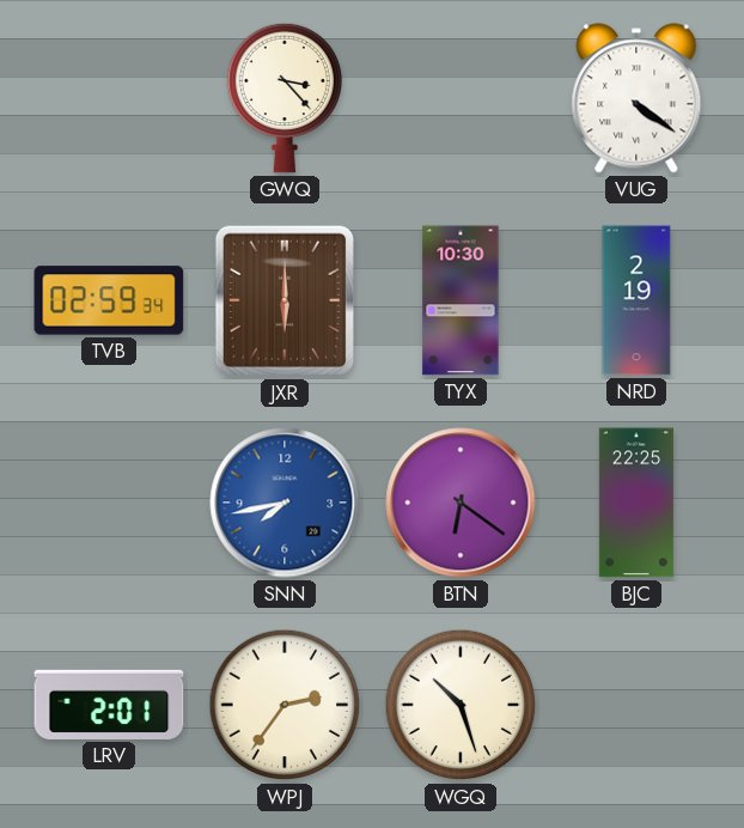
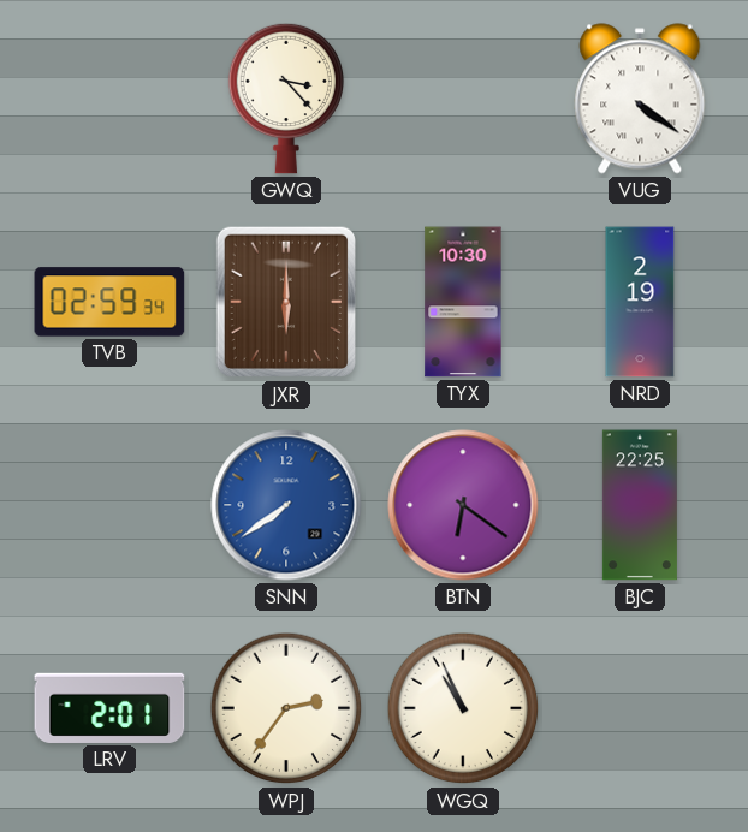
SNN: 7:43 -> 7:39 (286, 505)
WGQ: 10:27 -> 10:56 (463, 708)
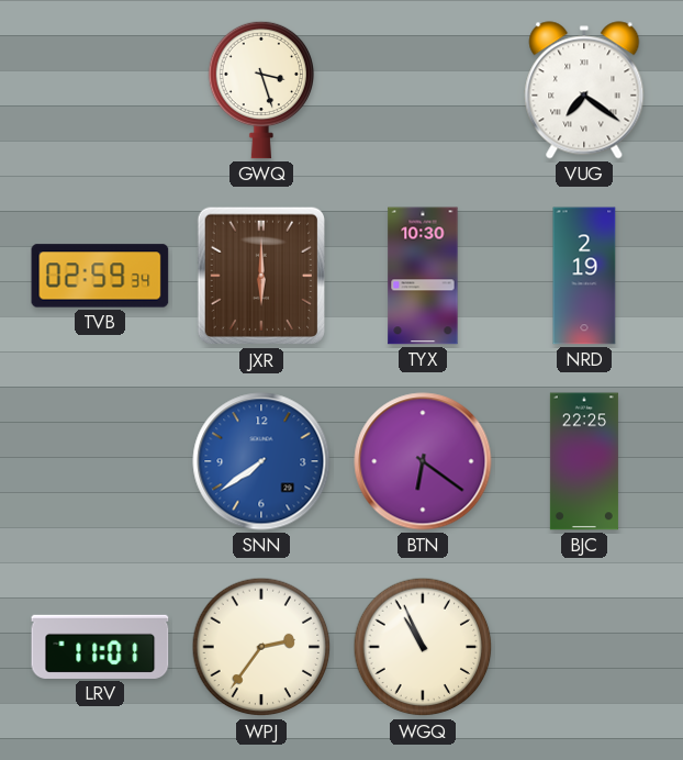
GWQ: 3:23 -> 3:27 (261, 90)
VUG: 4:21 -> 7:21 (584, 90)
LRV: 2:01 -> 11:01 (100, 647)
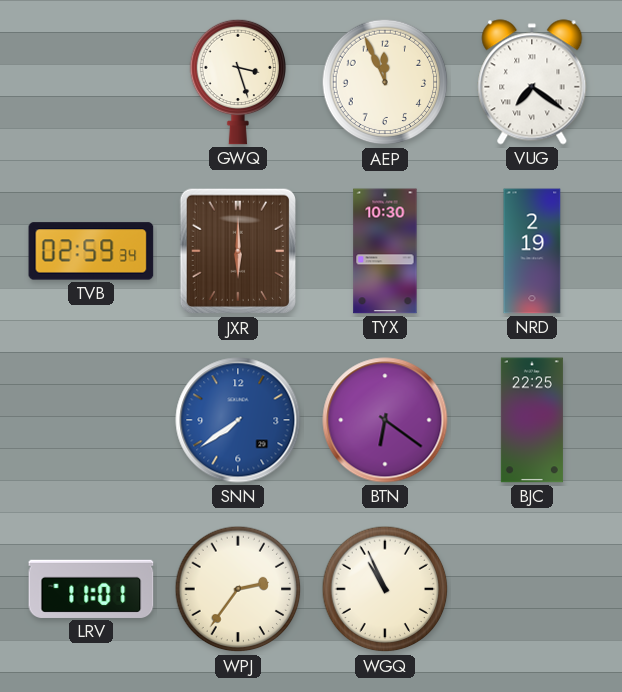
AEP: none -> 11:56 (385, 82)
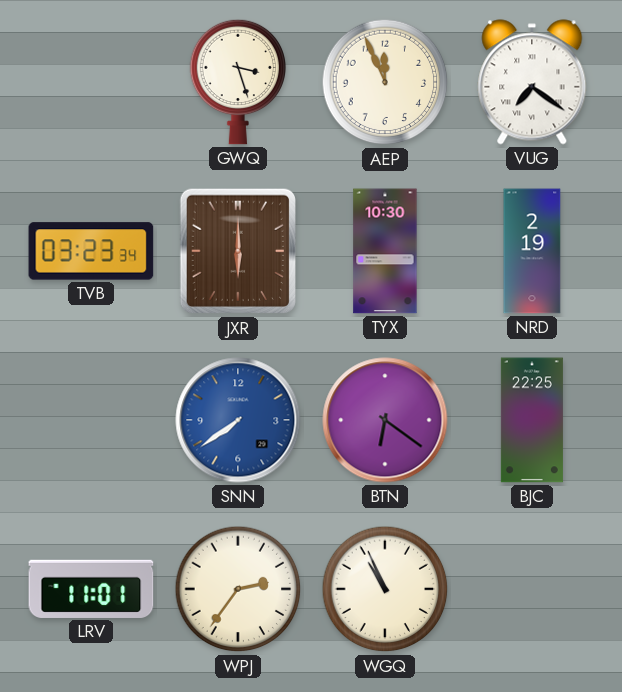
TVB: 02:59 -> 03:23 (91, 251)
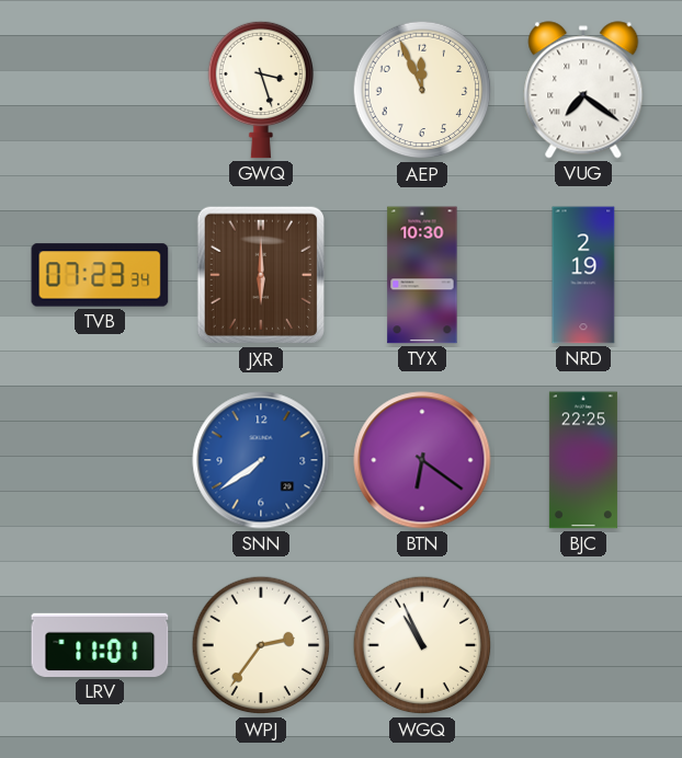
TVB: 03:23 -> 07:23 (100, 275)
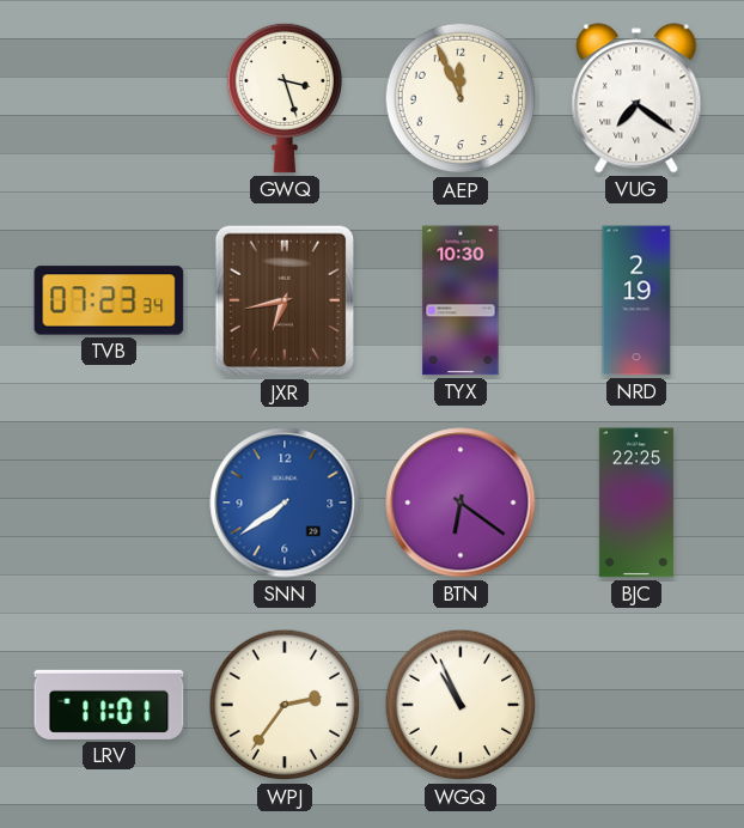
JXR: 6:00 -> 6:43 (283, 300)
